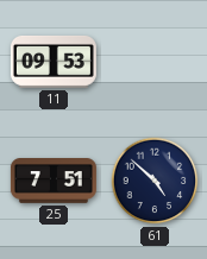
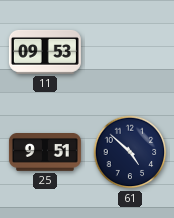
25: 7:51 -> 9:51 (45, 153)
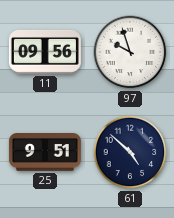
11: 09:53 -> 09:56 (45, 52)
97: none -> 9:57 (130, 52)
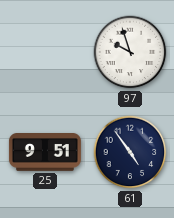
11: 09:56 -> none (45, 52)
61: 4:52 -> 4:54 (130, 152)
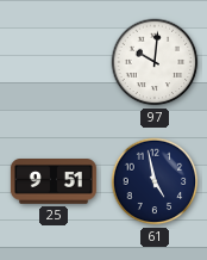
97: 9:57 -> 10:01 (155, 62)
61: 4:54 -> 4:58 (155, 181)
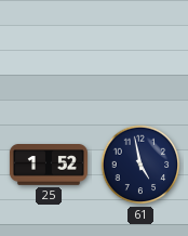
97: 10:01 -> none (155, 62)
25: 9:51 -> 1:52 (49, 166)
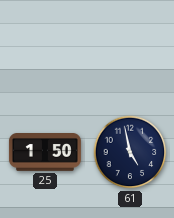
25: 1:52 -> 1:50 (45, 153)
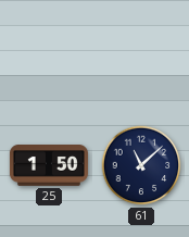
61: 4:58 -> 11:08 (141, 165)
